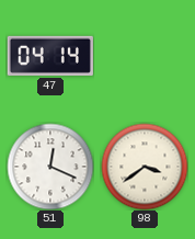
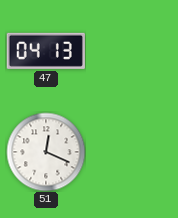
47: 04:14 -> 04:13 (46, 51)
98: 3:39 -> none (145, 167)
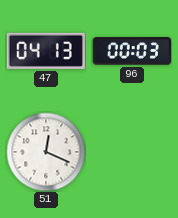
96: none -> 00:03 (132, 51)
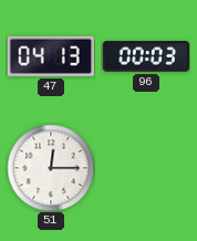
51: 12:19 -> 12:15 (51, 168)
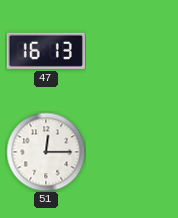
47: 04:13 -> 16:13 (46, 51)
96: 00:03 -> none (146, 56)
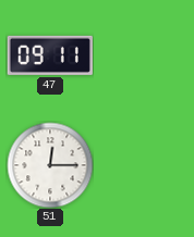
47: 16:13 -> 09:11 (50, 55)
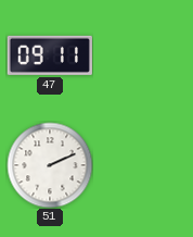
51: 12:15 -> 2:11 (50, 165)
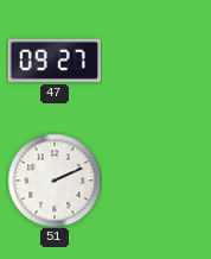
47: 09:11 -> 09:27 (55, 61)
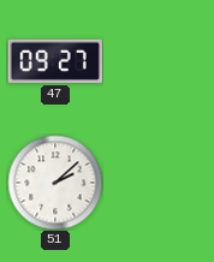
51: 2:11 -> 2:08 (55, 183)
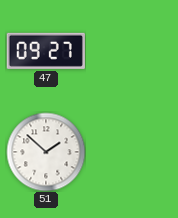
51: 2:08 -> 1:52 (46, 152)
